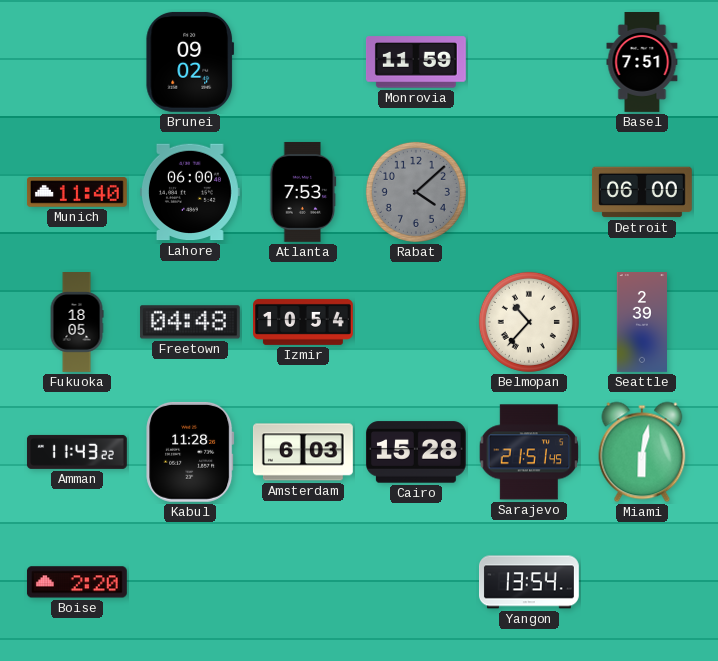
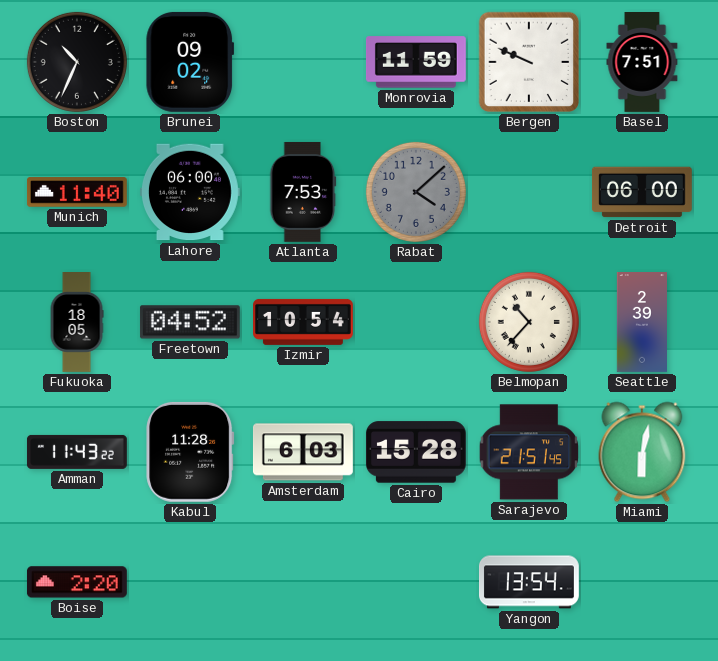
Boston: none -> 10:34 (77, 62)
Bergen: none -> 9:49 (529, 62)
Freetown: 04:48 -> 04:52 (190, 322)
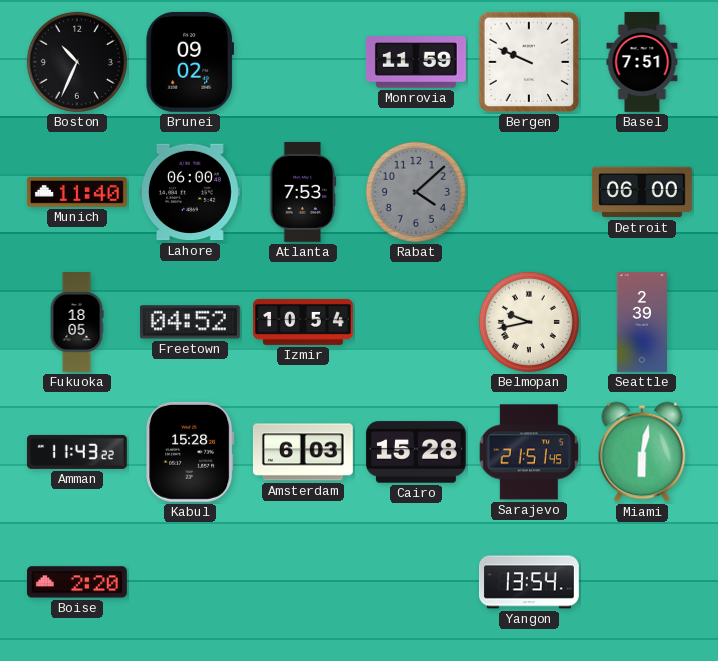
Belmopan: 10:37 -> 9:43 (529, 322)
Kabul: 11:28 -> 15:28 (190, 452)
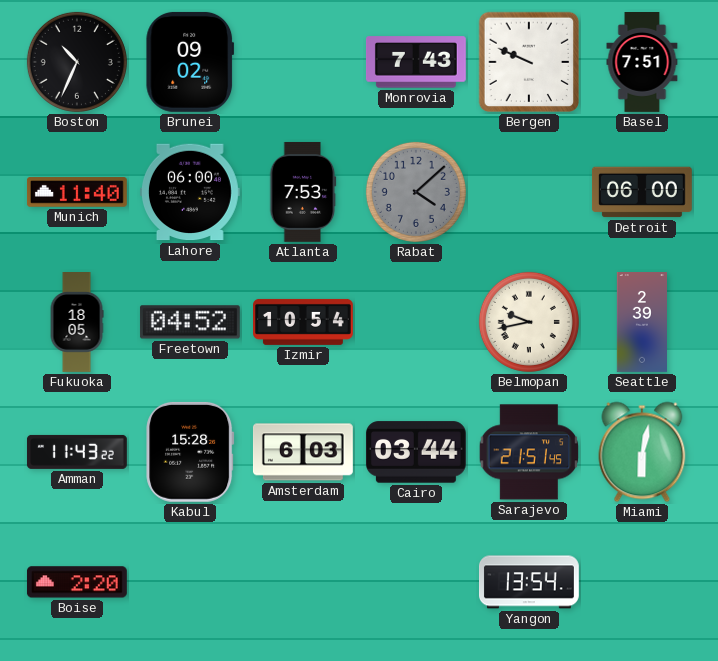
Monrovia: 11:59 -> 7:43 (416, 62)
Cairo: 15:28 -> 03:44 (416, 452)
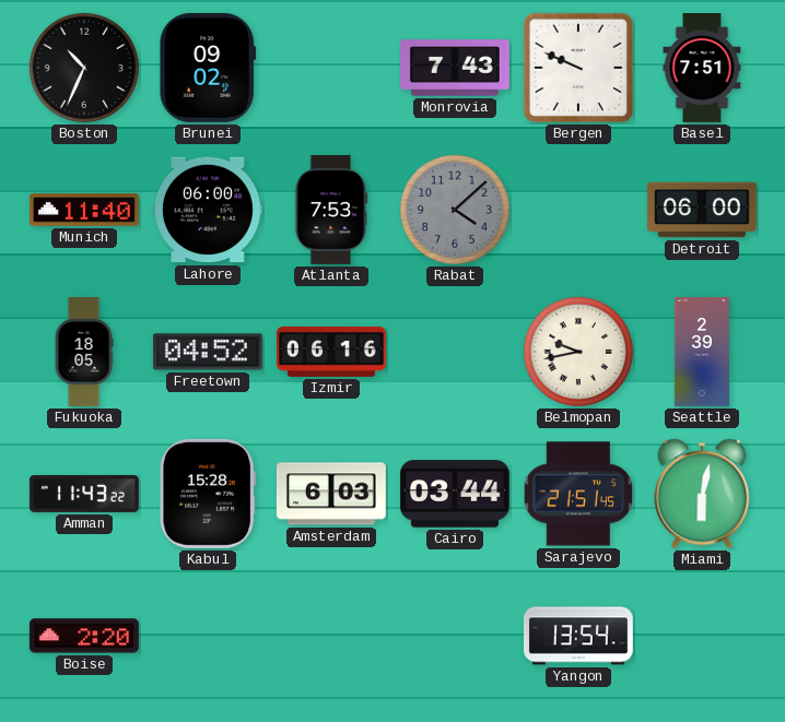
Izmir: 10:54 -> 06:16 (332, 352)
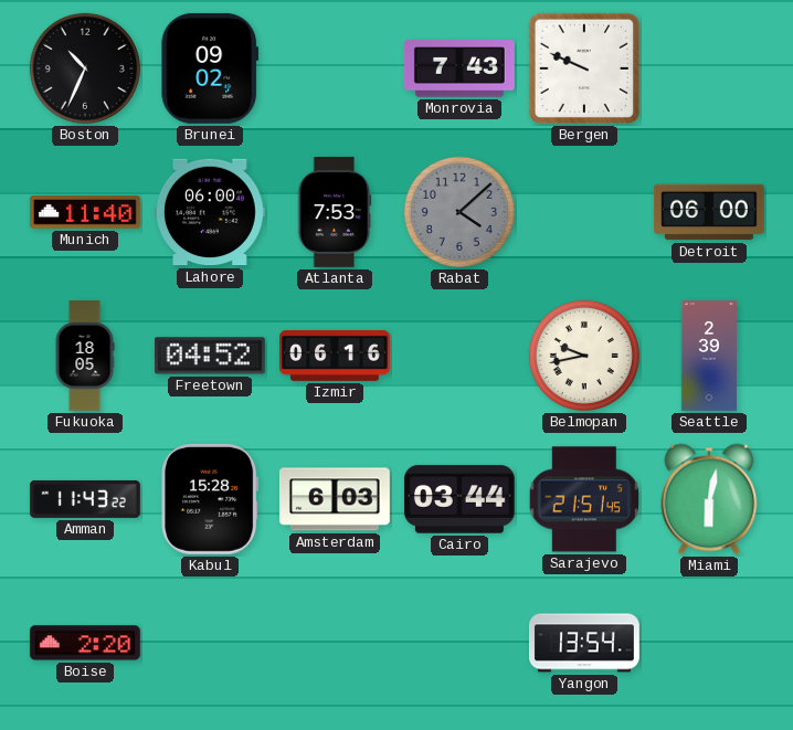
Basel: 7:51 -> none (702, 69)
